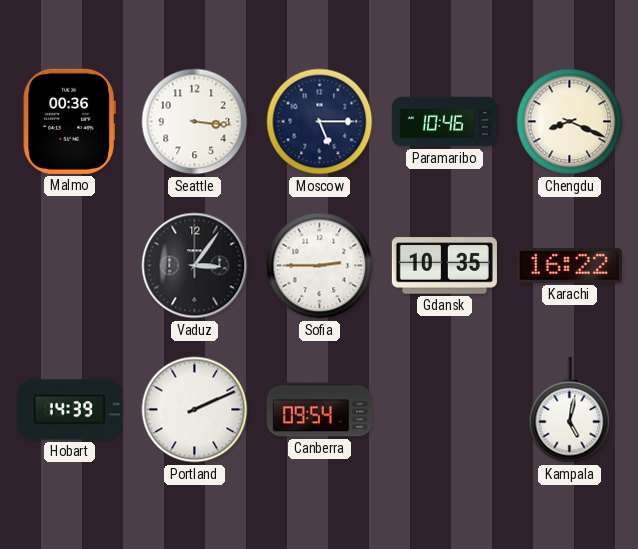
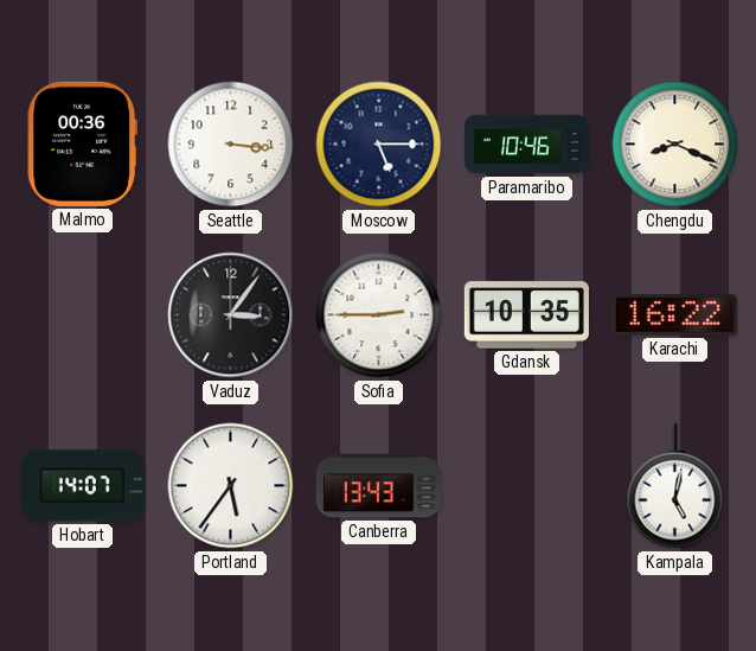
Hobart: 14:39 -> 14:07 (82, 486)
Portland: 2:11 -> 5:36 (231, 486)
Canberra: 09:54 -> 13:43 (378, 486)
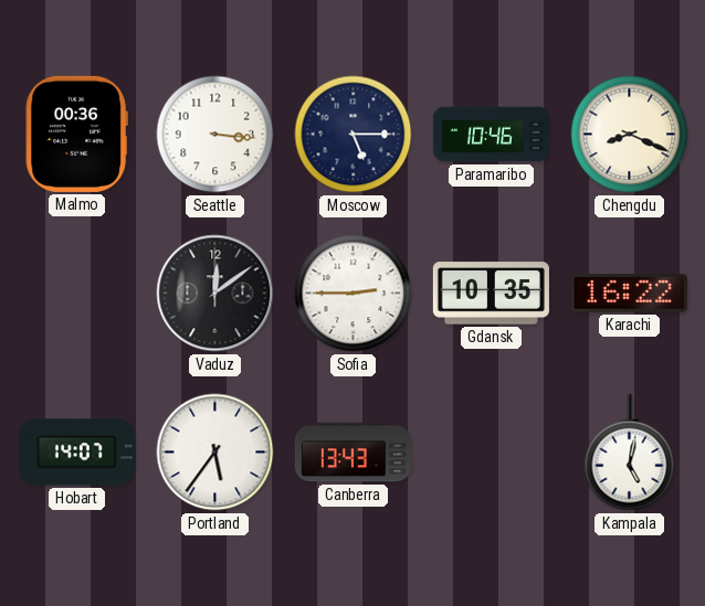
Vaduz: 3:06 -> 12:09 (215, 294)
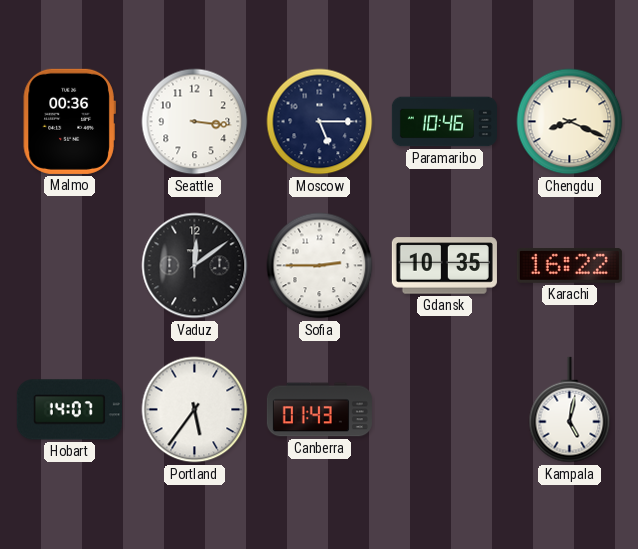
Canberra: 13:43 -> 01:43 (319, 410)
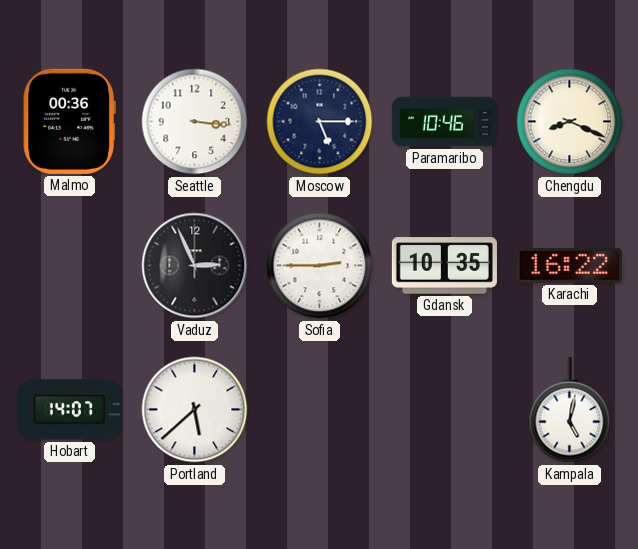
Vaduz: 12:09 -> 2:56 (195, 266)
Portland: 5:36 -> 5:38 (195, 410)
Canberra: 01:43 -> none (319, 410)
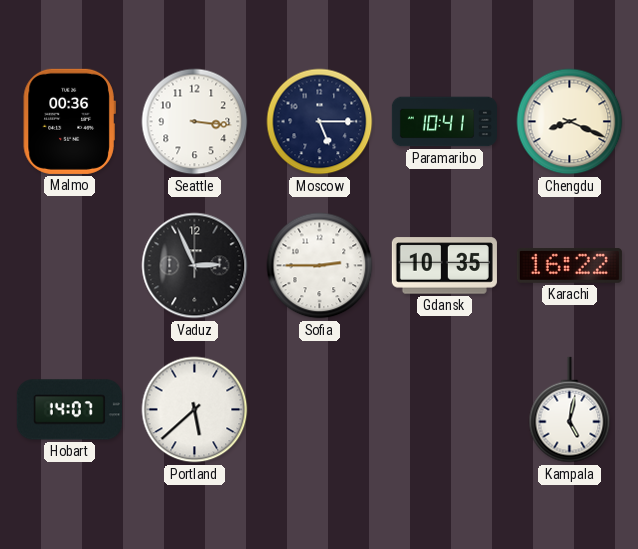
Paramaribo: 10:46 -> 10:41 (444, 122)
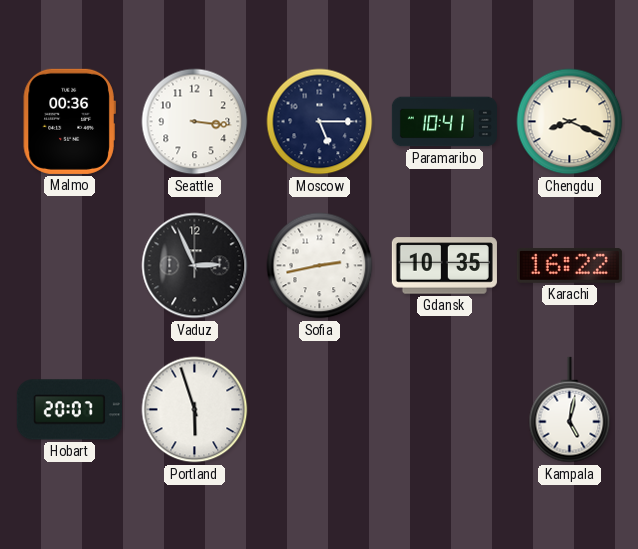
Sofia: 2:45 -> 2:43 (320, 266)
Hobart: 14:07 -> 20:07 (69, 410)
Portland: 5:38 -> 5:57 (195, 410)
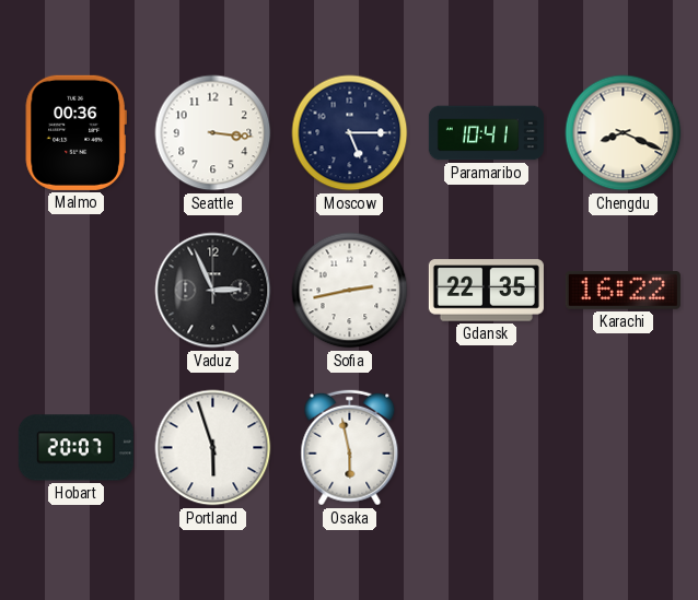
Gdansk: 10:35 -> 22:35 (486, 291)
Osaka: none -> 5:58 (350, 448)
Kampala: 5:02 -> none (570, 410)
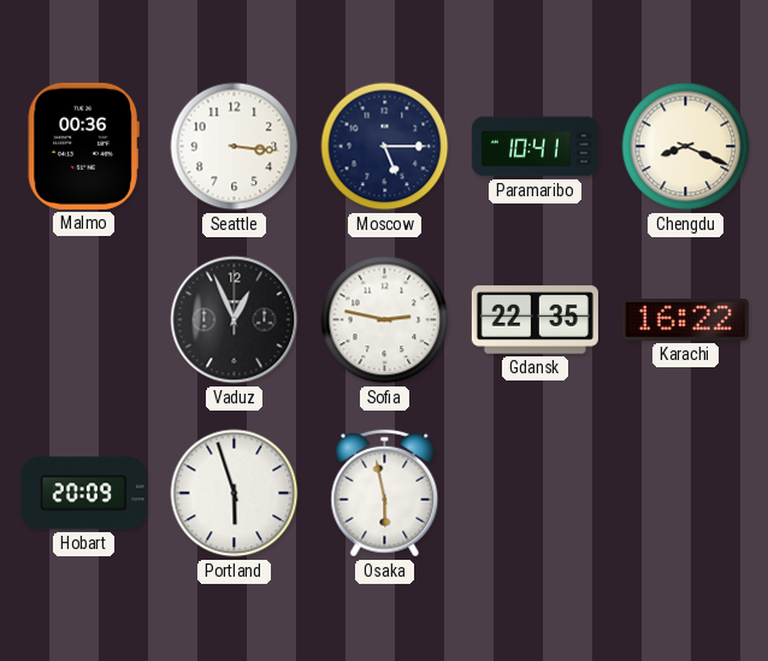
Vaduz: 2:56 -> 12:56 (235, 320)
Sofia: 2:43 -> 2:47 (385, 320)
Hobart: 20:07 -> 20:09 (83, 494)
